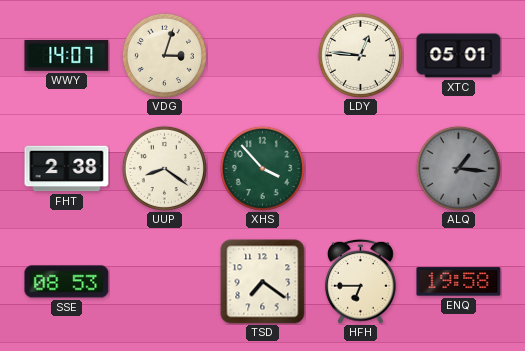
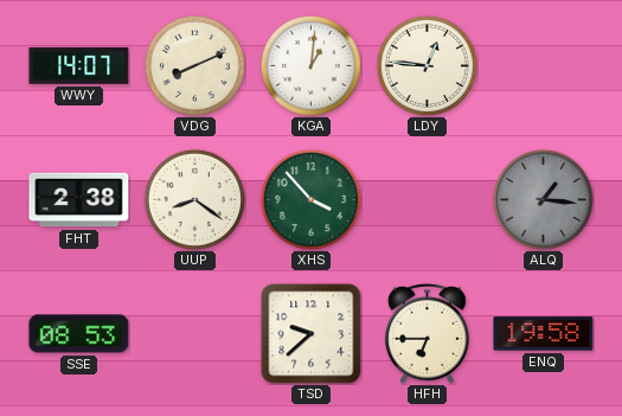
VDG: 3:03 -> 8:11 (194, 65)
KGA: none -> 1:01 (310, 65)
XTC: 05:01 -> none (459, 56)
TSD: 7:21 -> 9:38 (312, 334)
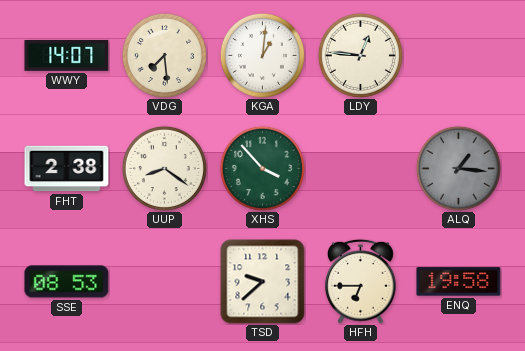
VDG: 8:11 -> 7:29 (164, 55)
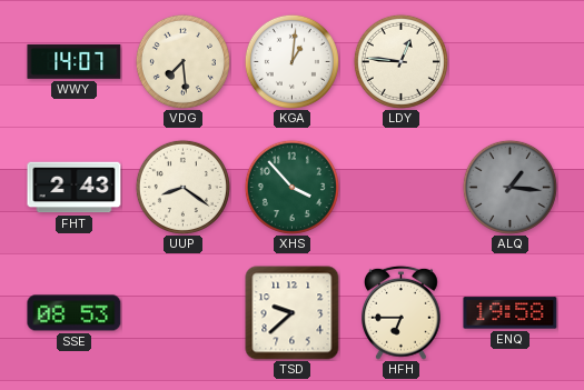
FHT: 2:38 -> 2:43 (75, 188)
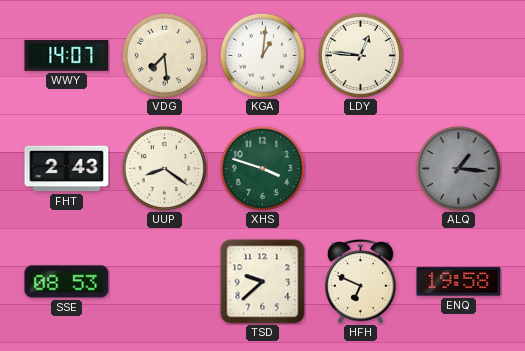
XHS: 3:53 -> 3:48 (262, 168)
HFH: 6:45 -> 6:49 (360, 281)
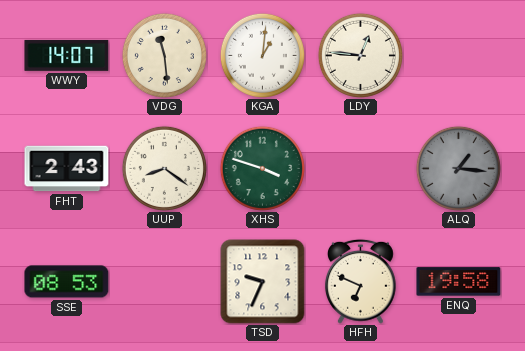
VDG: 7:29 -> 11:29 (164, 55)
TSD: 9:38 -> 9:34 (263, 282)
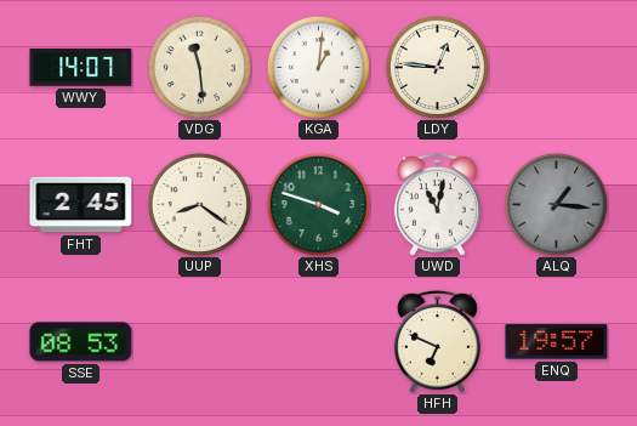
FHT: 2:43 -> 2:45 (81, 205)
UWD: none -> 11:02 (437, 204)
TSD: 9:34 -> none (263, 282)
ENQ: 19:58 -> 19:57 (557, 342)
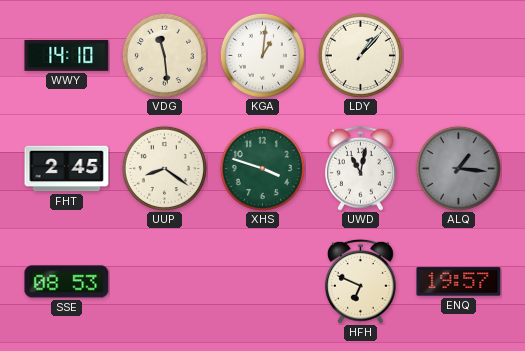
WWY: 14:07 -> 14:10 (67, 55)
LDY: 12:46 -> 1:07 (360, 55)
